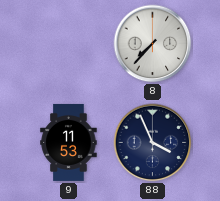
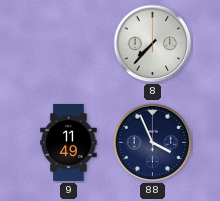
9: 11:53 -> 11:49 (69, 142)
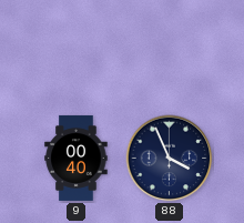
8: 7:37 -> none (153, 44)
9: 11:49 -> 00:40 (77, 158)
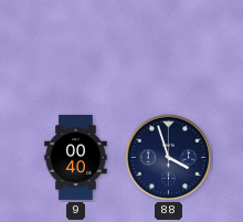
88: 3:56 -> 3:57 (169, 158)
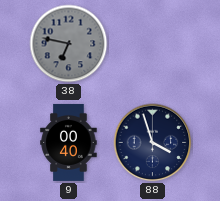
38: none -> 6:47 (69, 44)
